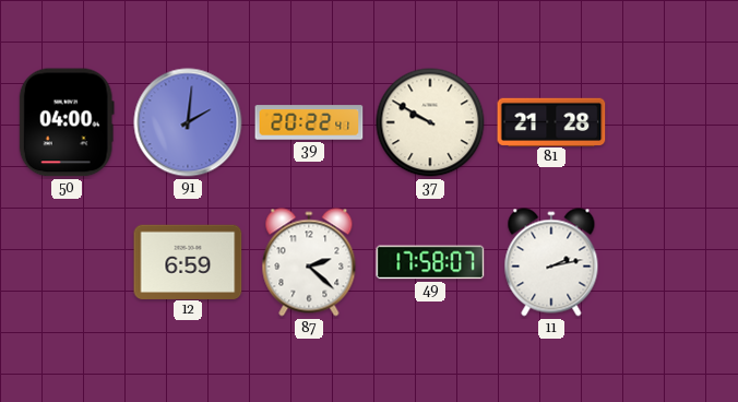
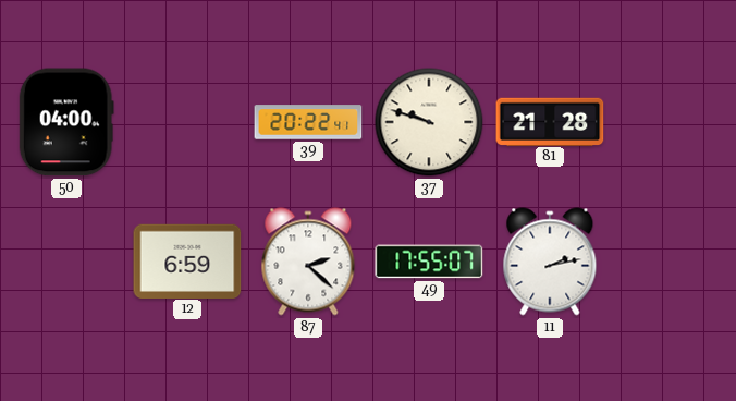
91: 2:01 -> none (188, 122)
37: 9:50 -> 9:48 (429, 122)
49: 17:58 -> 17:55 (429, 262)
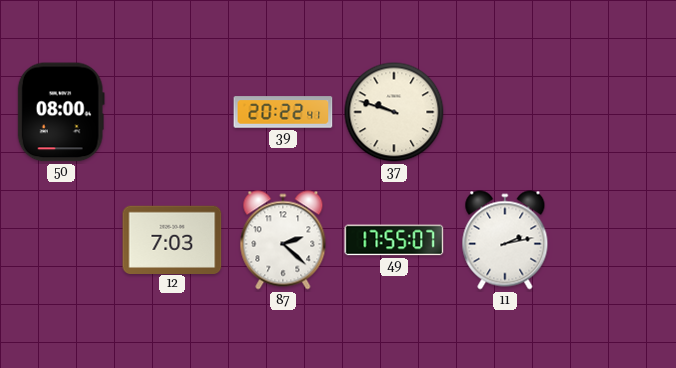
50: 04:00 -> 08:00 (61, 112)
81: 21:28 -> none (550, 121)
12: 6:59 -> 7:03 (172, 239)
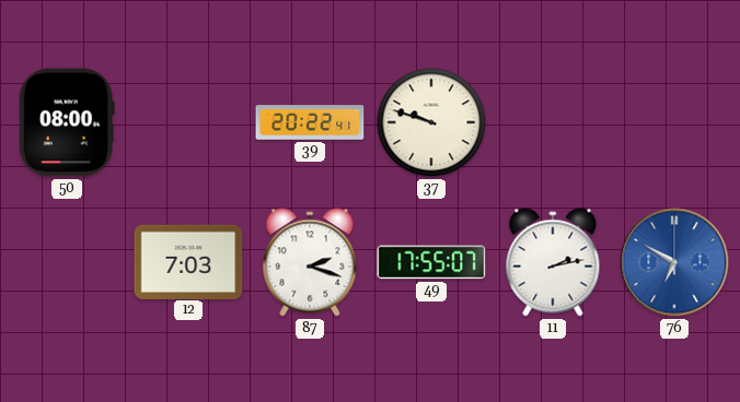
87: 2:22 -> 2:18 (310, 262)
76: none -> 6:50 (674, 262)
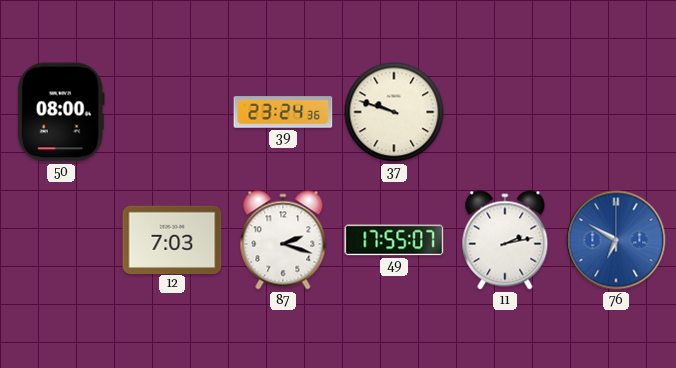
39: 20:22 -> 23:24 (283, 112)
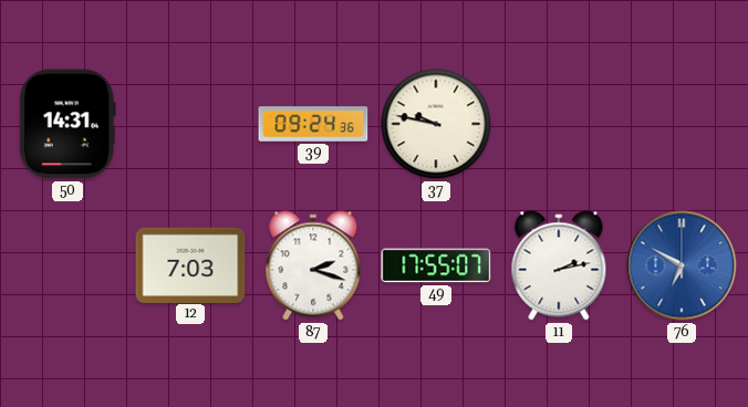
50: 08:00 -> 14:31 (67, 124)
39: 23:24 -> 09:24 (313, 124)
37: 9:48 -> 9:47 (436, 124)
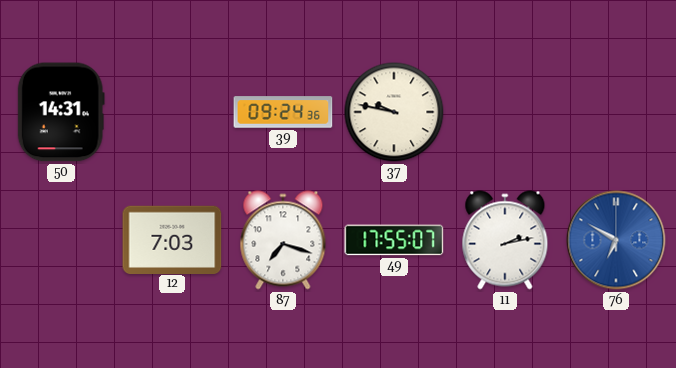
87: 2:18 -> 7:18 (283, 240)
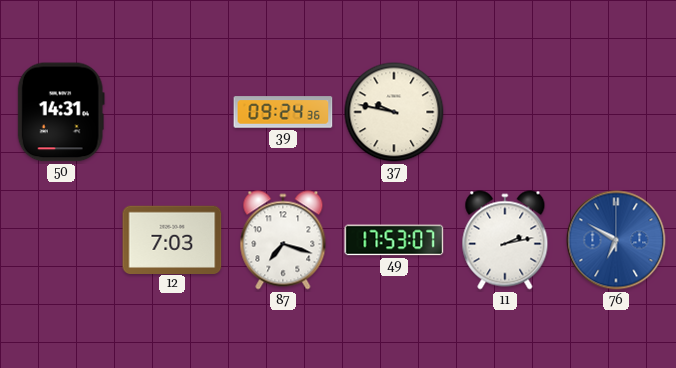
49: 17:55 -> 17:53 (394, 240)
